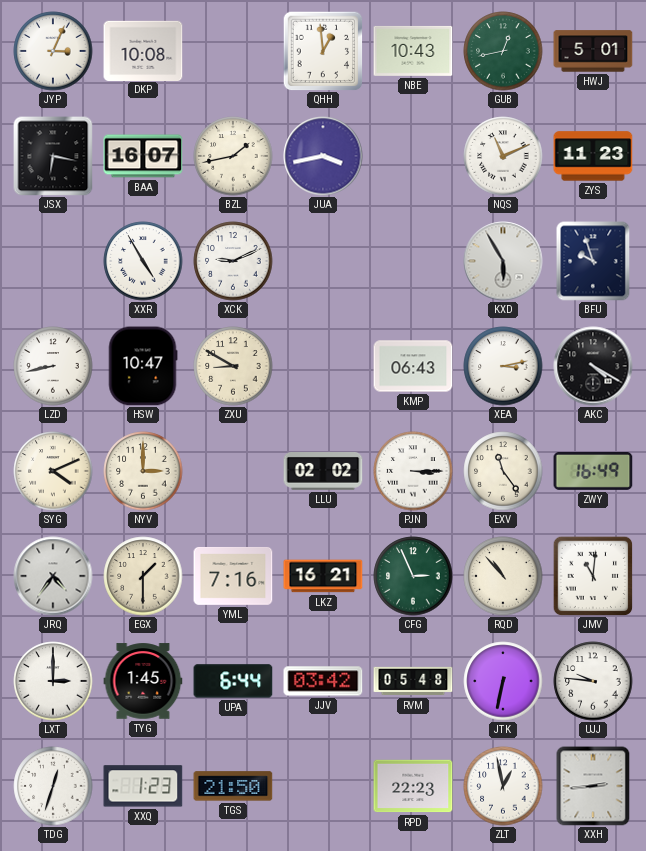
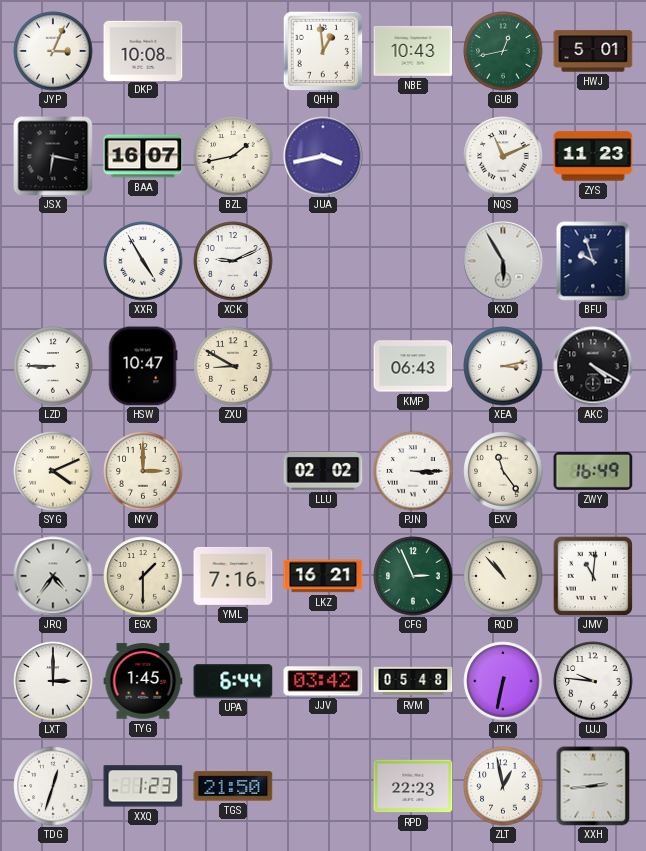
LZD: 8:43 -> 8:45 (53, 366)
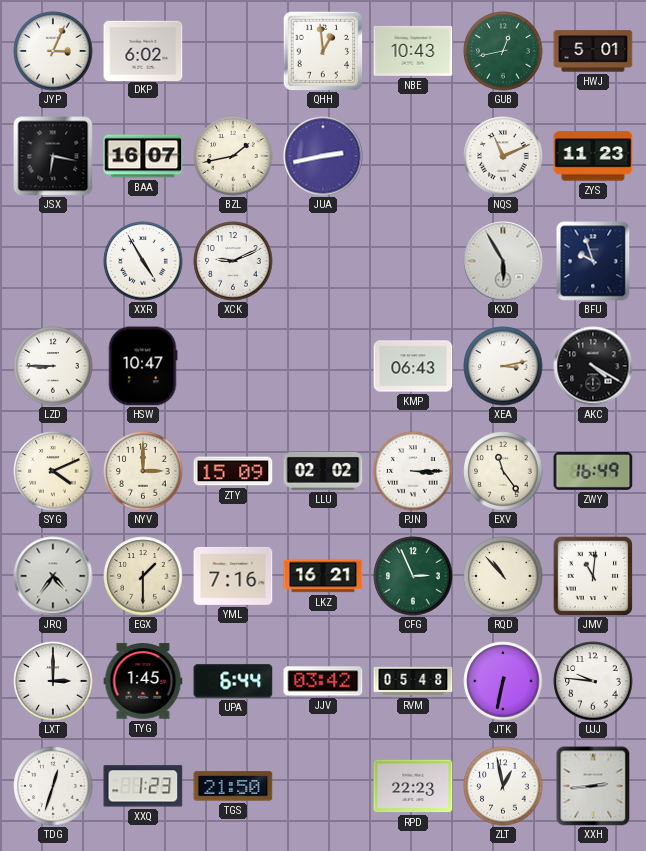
DKP: 10:08 -> 6:02 (143, 50)
JUA: 3:43 -> 2:43 (323, 156)
ZXU: 8:50 -> none (233, 366)
ZTY: none -> 15:09 (233, 471)
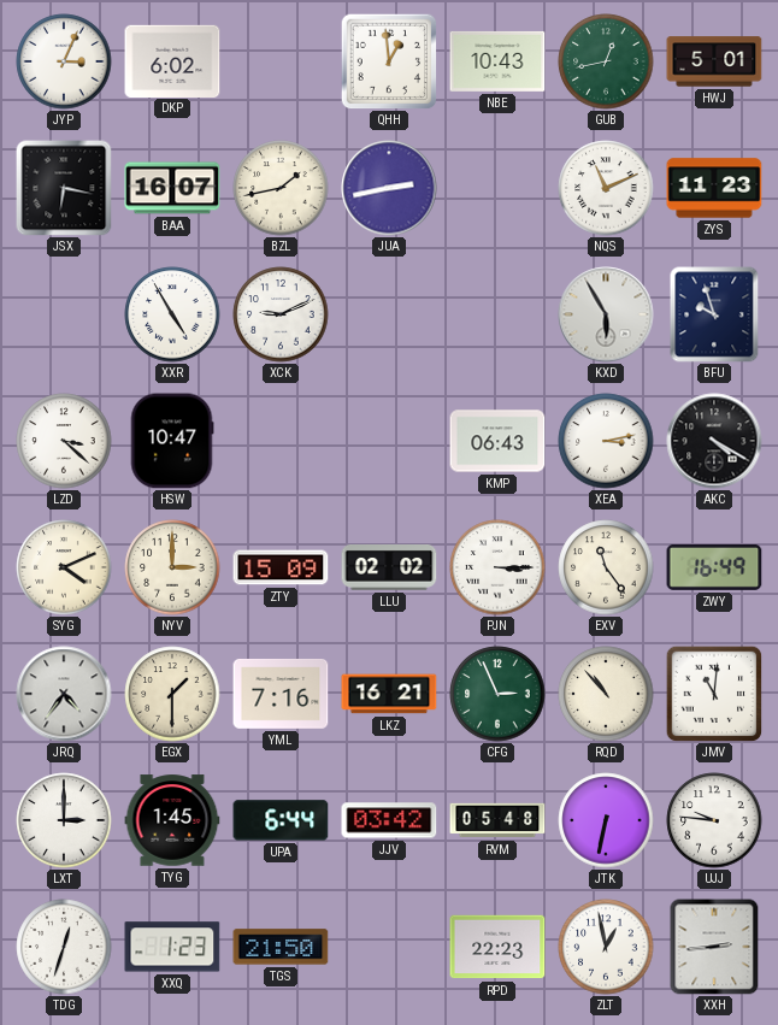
LZD: 8:45 -> 3:22 (64, 441)
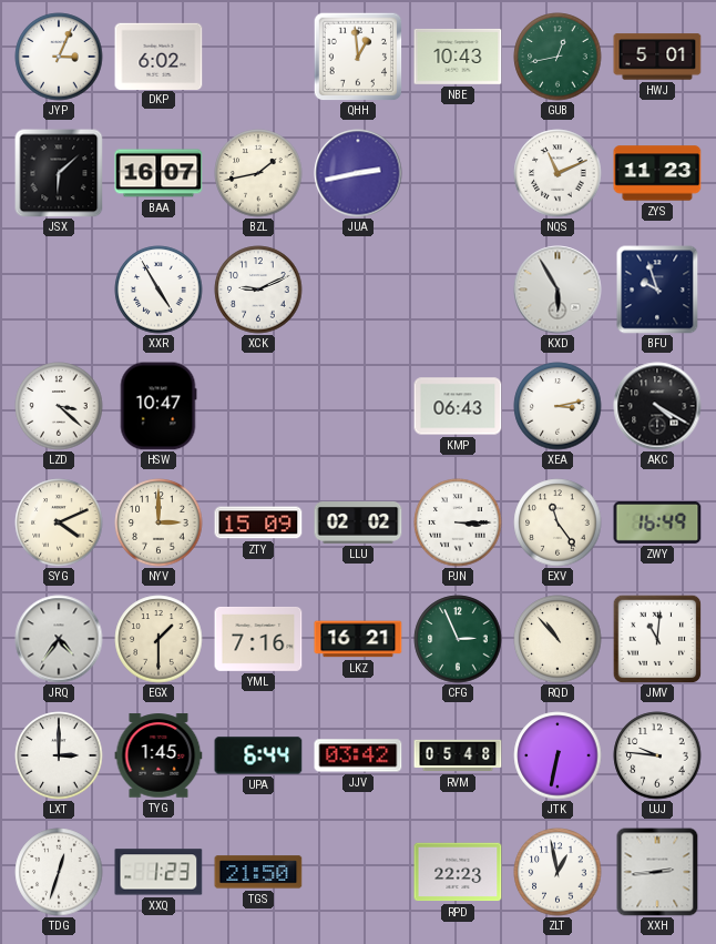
JSX: 6:17 -> 6:08 (59, 173)
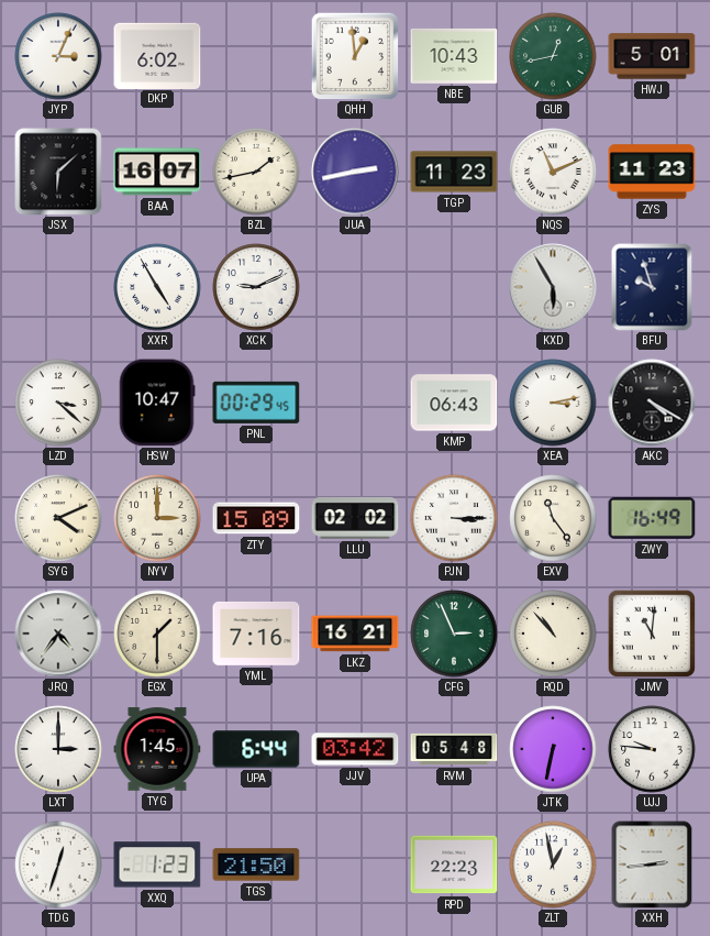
TGP: none -> 11:23 (454, 172)
PNL: none -> 00:29 (256, 403)
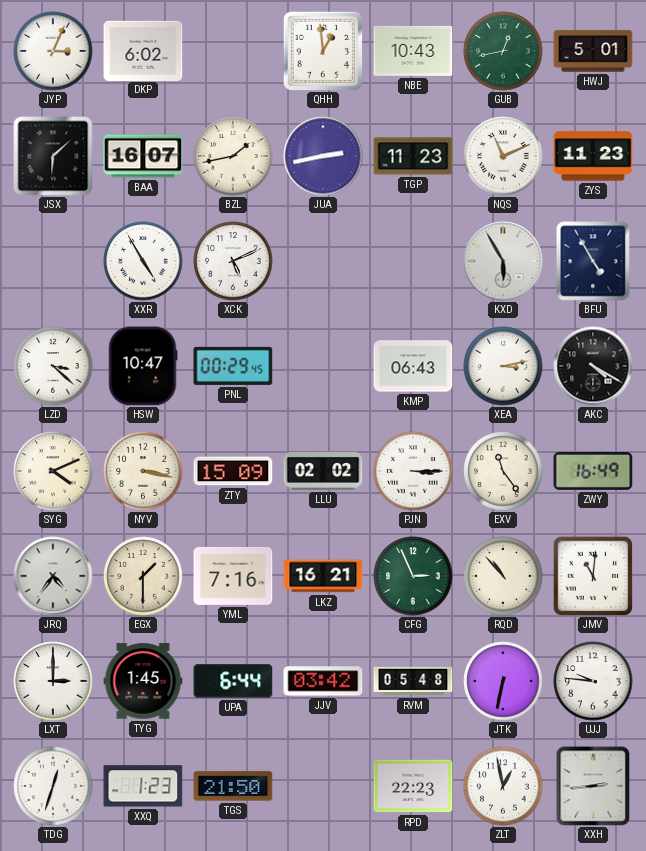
XCK: 9:11 -> 5:11 (233, 261)
BFU: 9:57 -> 4:55 (593, 261)
NYV: 3:00 -> 3:17 (143, 471)
